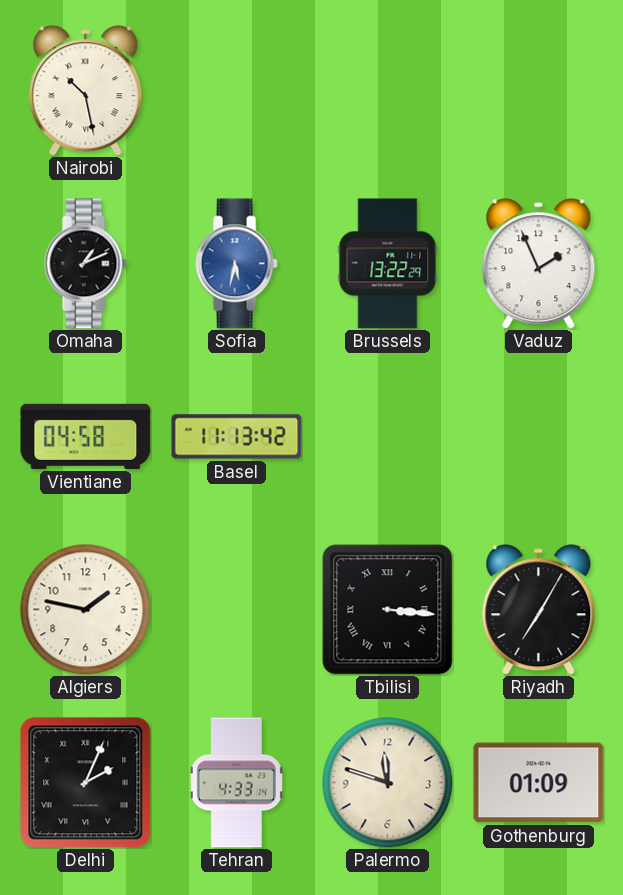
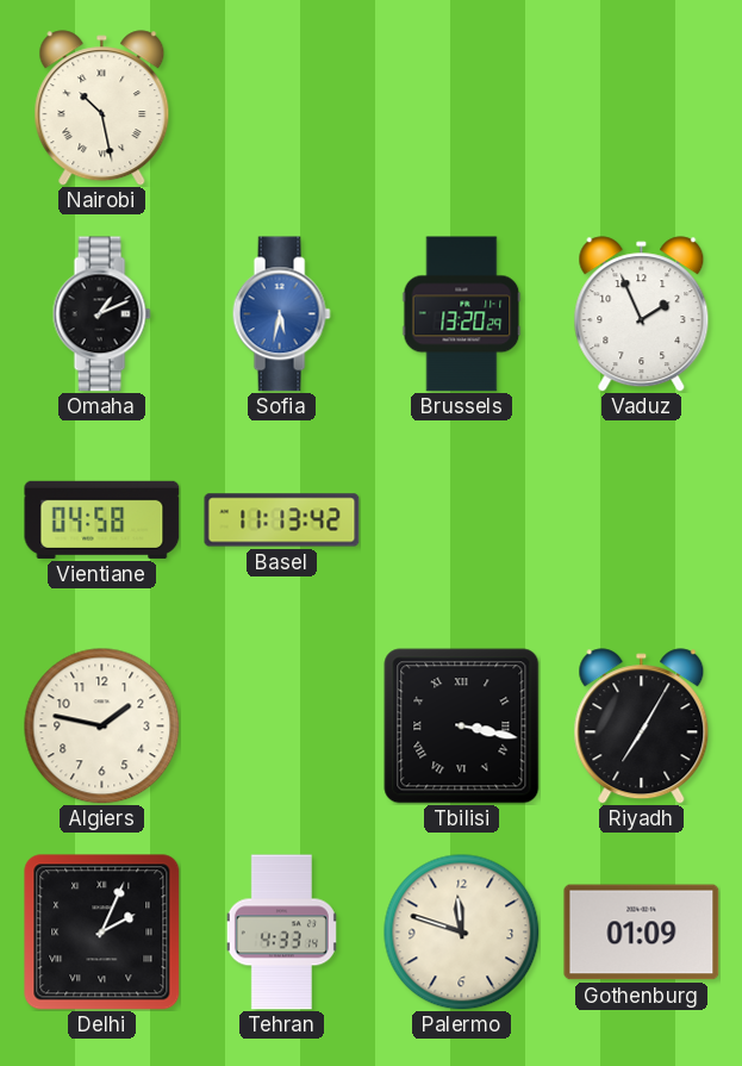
Brussels: 13:22 -> 13:20 (462, 314)
Tbilisi: 3:16 -> 3:17 (462, 727)
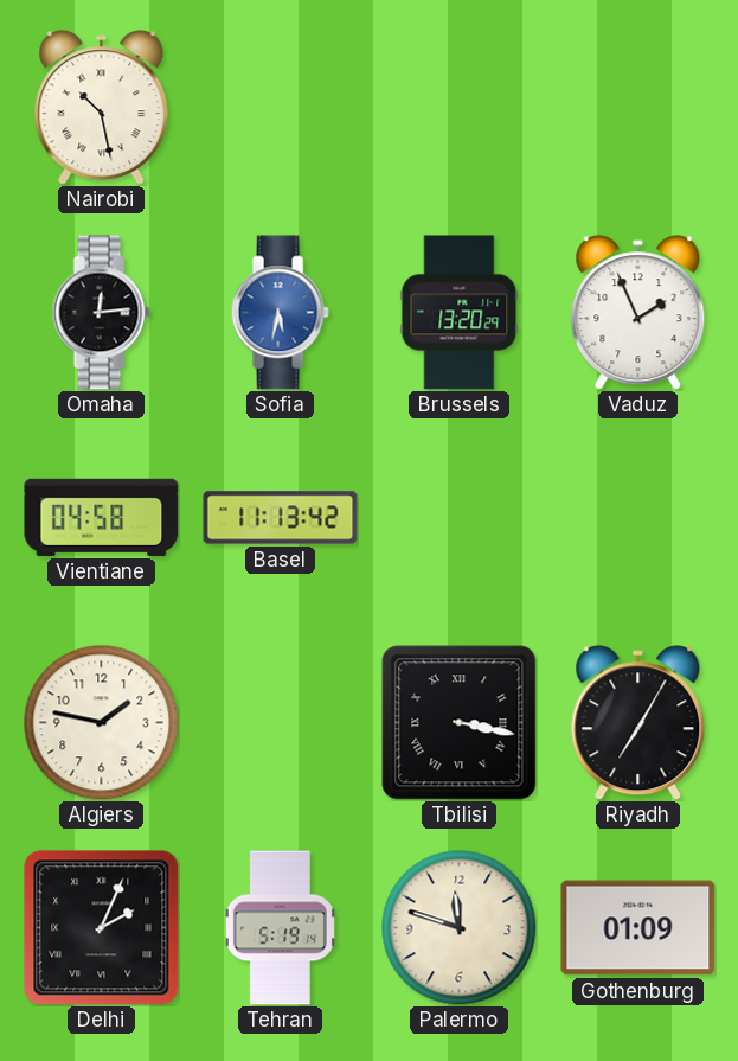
Omaha: 1:11 -> 12:14 (101, 313)
Tehran: 4:33 -> 5:19 (280, 928)
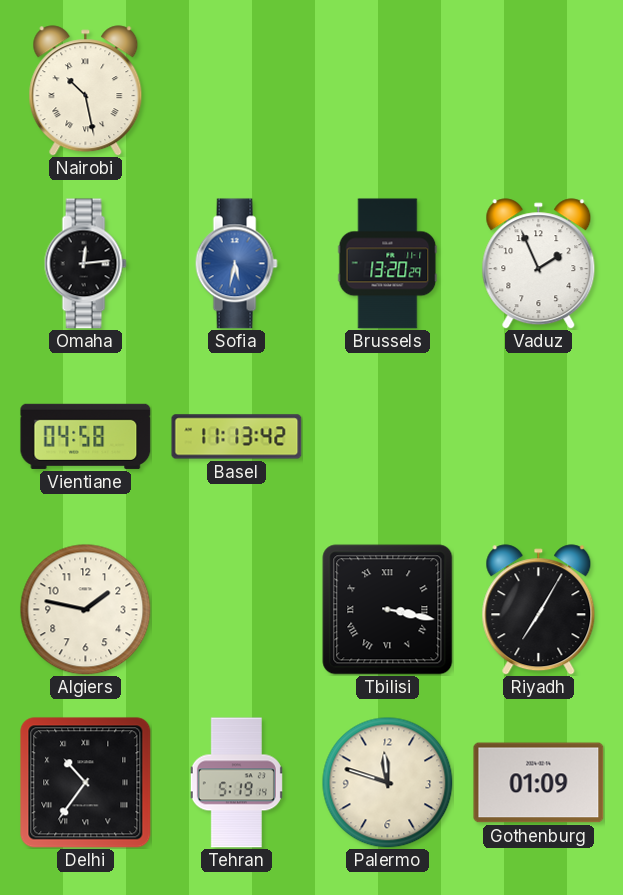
Delhi: 2:04 -> 10:36 (86, 783)
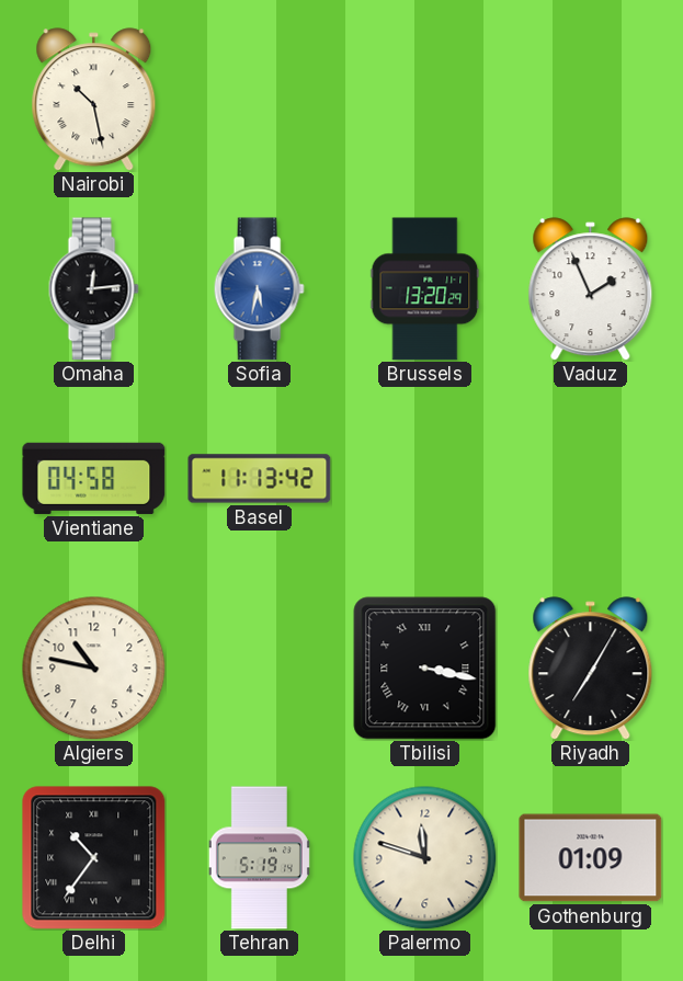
Algiers: 1:47 -> 10:47 (94, 669)
